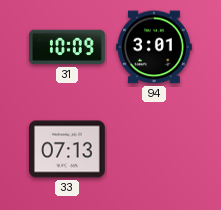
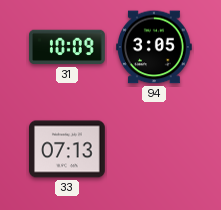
94: 3:01 -> 3:05 (155, 47)
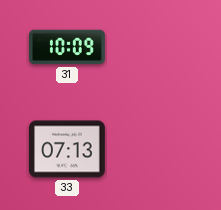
94: 3:05 -> none (155, 47)
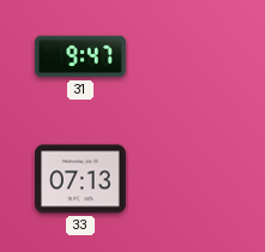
31: 10:09 -> 9:47 (82, 56)
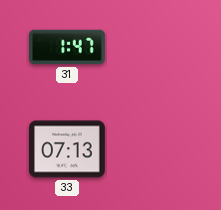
31: 9:47 -> 1:47 (68, 47)
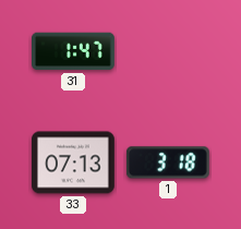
1: none -> 3:18 (168, 162)
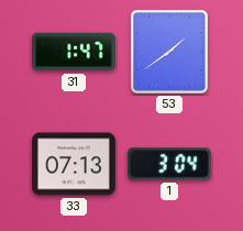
53: none -> 1:39 (170, 53)
1: 3:18 -> 3:04 (169, 164)
